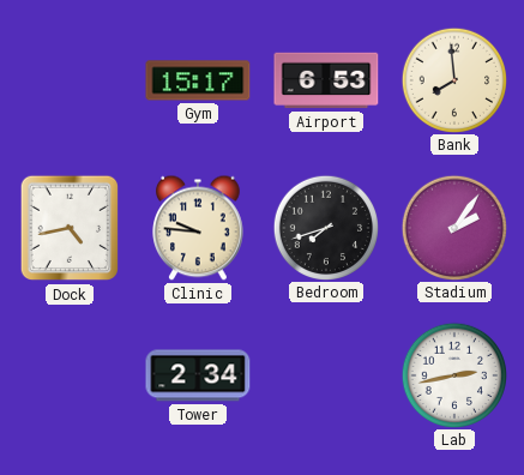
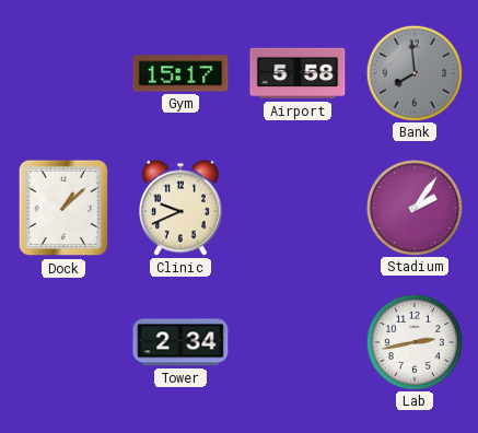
Airport: 6:53 -> 5:58 (298, 73)
Bank dial: cream -> grey (413, 72)
Dock: 4:43 -> 1:08 (62, 208)
Clinic: 9:46 -> 9:41 (182, 208)
Bedroom: 7:42 -> none (325, 227)
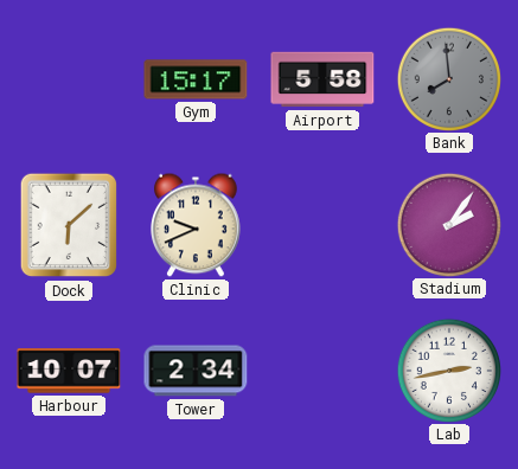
Dock: 1:08 -> 6:08 (68, 225)
Harbour: none -> 10:07 (69, 371)
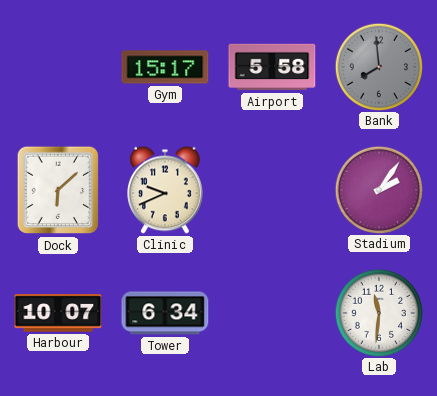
Tower: 2:34 -> 6:34 (165, 313)
Lab: 2:43 -> 11:31 (378, 312)
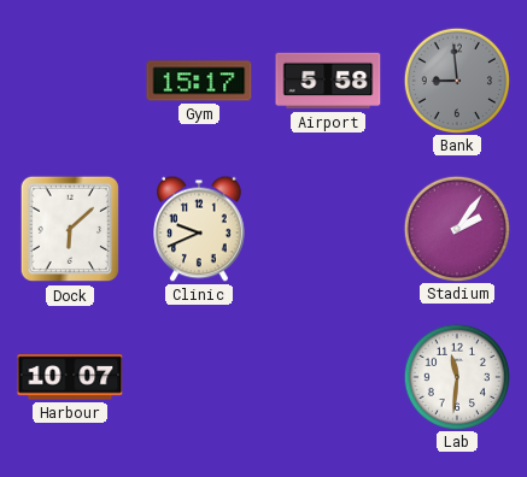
Bank: 7:59 -> 8:59 (456, 79)
Tower: 6:34 -> none (165, 313)
